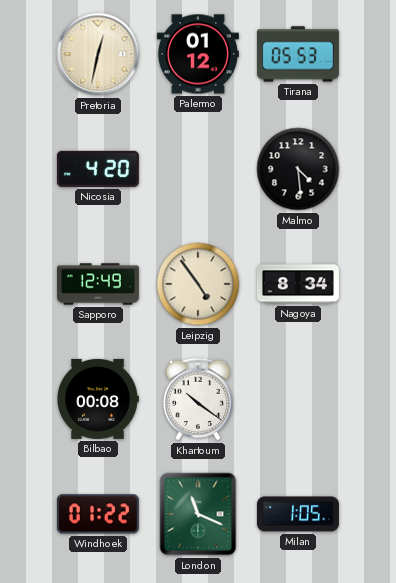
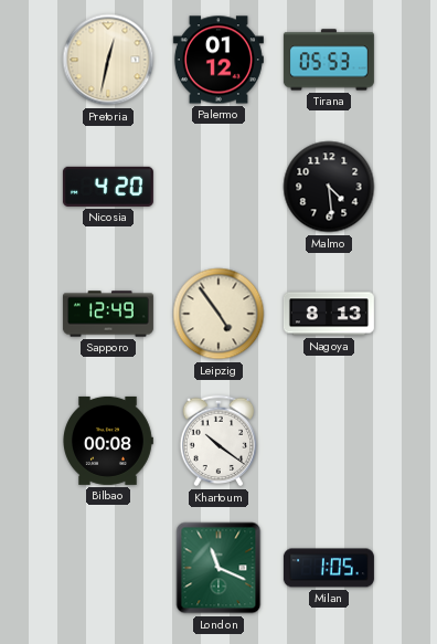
Nagoya: 8:34 -> 8:13 (329, 314)
Windhoek: 01:22 -> none (98, 514)
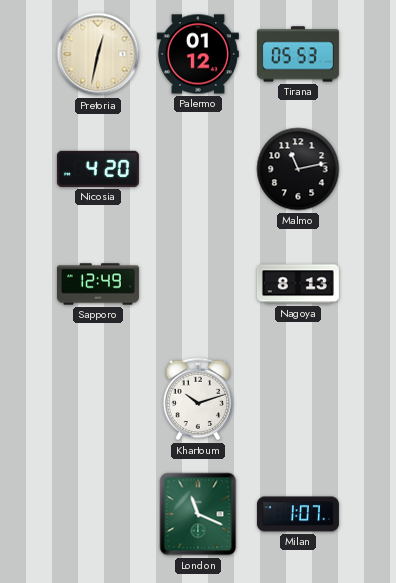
Malmo: 4:29 -> 11:13 (298, 169)
Leipzig: 4:54 -> none (218, 314)
Bilbao: 00:08 -> none (108, 441)
Khartoum: 10:21 -> 10:12 (198, 399)
Milan: 1:05 -> 1:07 (298, 514)
